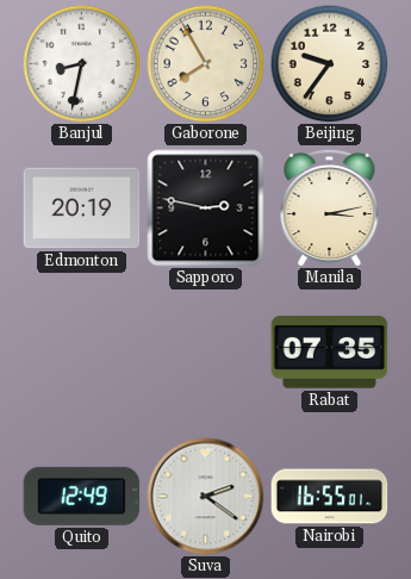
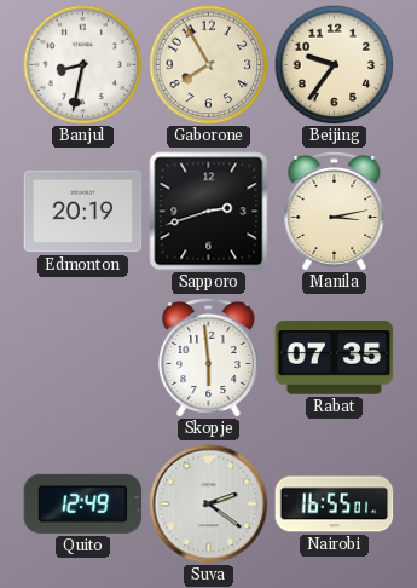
Sapporo: 2:47 -> 2:42 (209, 212)
Skopje: none -> 5:59 (209, 357)
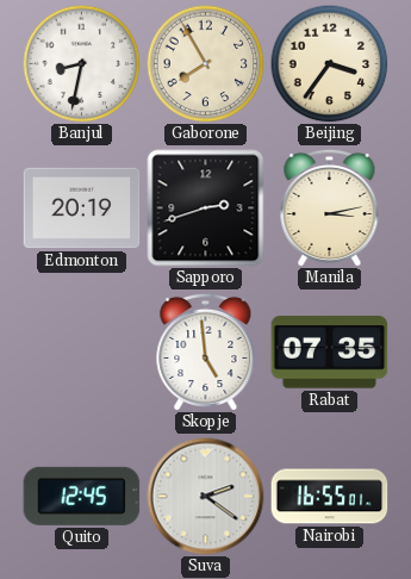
Beijing: 9:36 -> 3:36 (330, 64)
Skopje: 5:59 -> 4:59 (206, 351)
Quito: 12:49 -> 12:45 (82, 496)
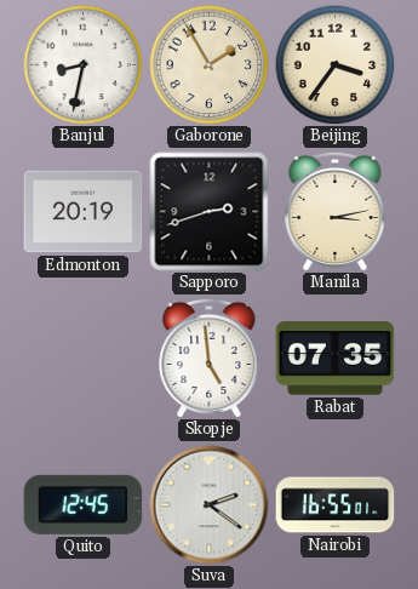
Gaborone: 7:55 -> 1:55 (210, 65)
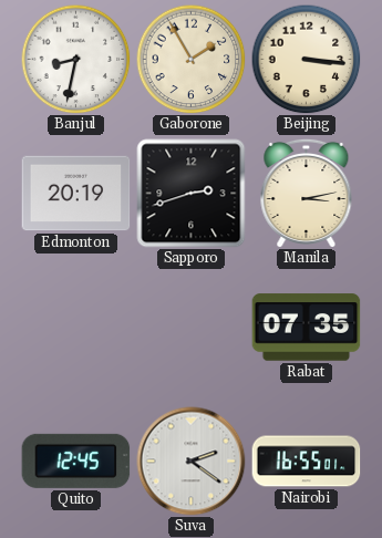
Beijing: 3:36 -> 3:16 (307, 60)
Skopje: 4:59 -> none (210, 358)
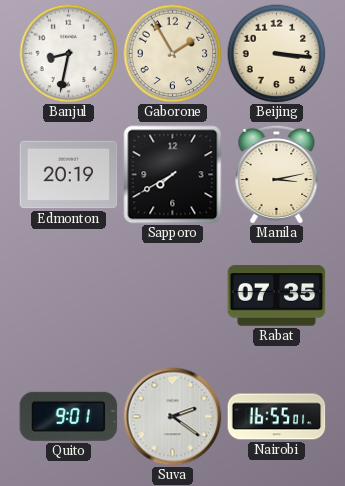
Sapporo: 2:42 -> 7:40 (173, 175)
Quito: 12:45 -> 9:01 (69, 416)
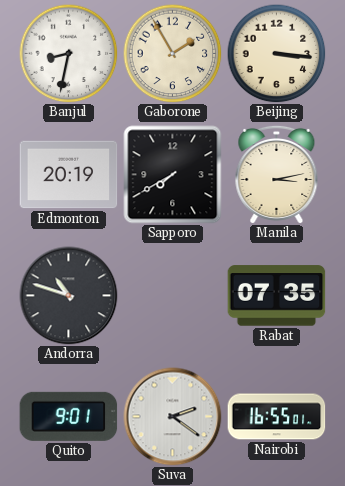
Andorra: none -> 10:48 (69, 296)
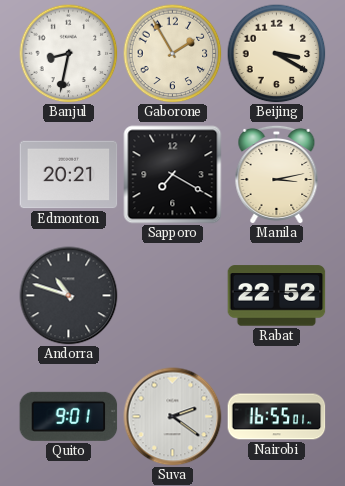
Beijing: 3:16 -> 3:20 (277, 54)
Edmonton: 20:19 -> 20:21 (69, 175)
Sapporo: 7:40 -> 7:20 (173, 175)
Rabat: 07:35 -> 22:52 (277, 296)
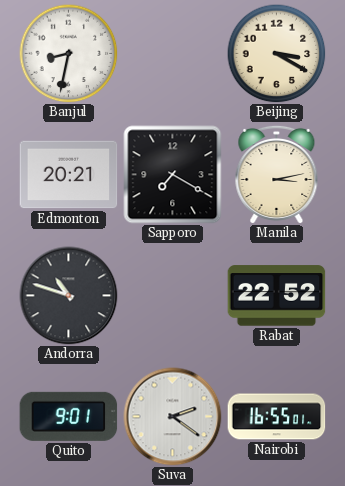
Gaborone: 1:55 -> none (173, 54)
